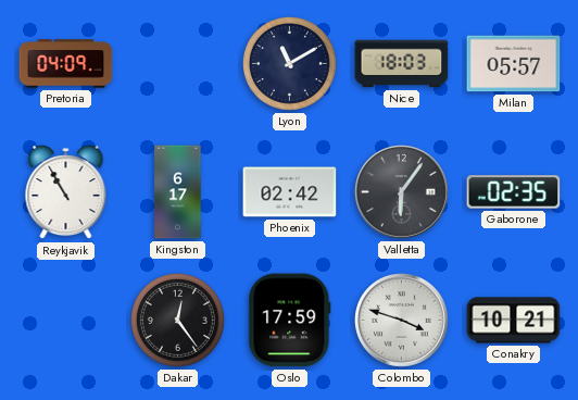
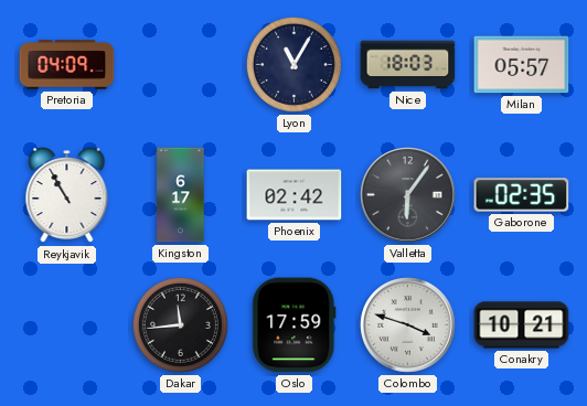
Lyon: 11:10 -> 11:05 (293, 64)
Dakar: 12:24 -> 11:44 (180, 324)
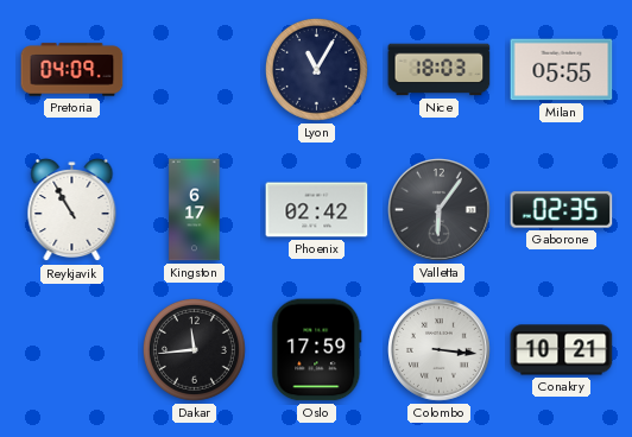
Milan: 05:57 -> 05:55 (562, 70)
Colombo: 3:48 -> 3:16 (440, 350)
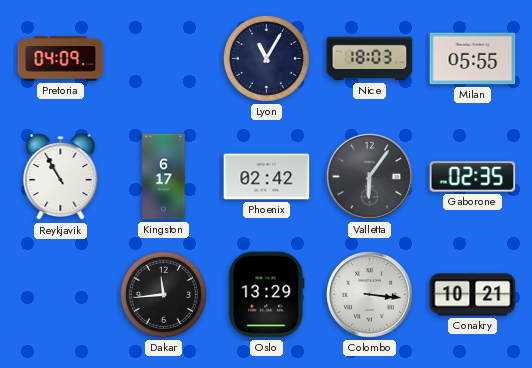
Oslo: 17:59 -> 13:29 (267, 295)
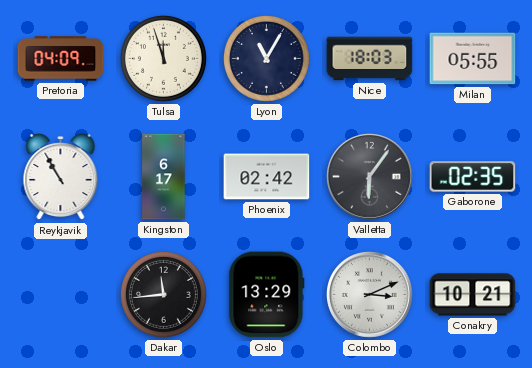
Tulsa: none -> 11:57 (163, 58)
Colombo: 3:16 -> 3:11 (370, 295)
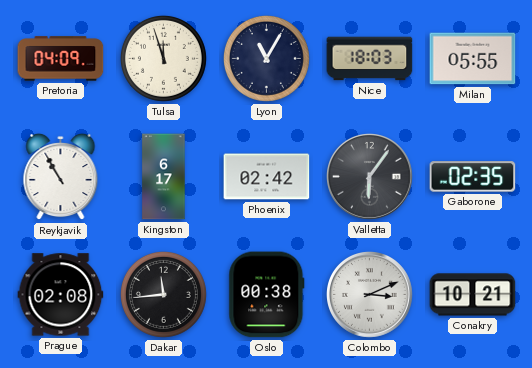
Prague: none -> 02:08 (61, 295)
Oslo: 13:29 -> 00:38 (267, 295)
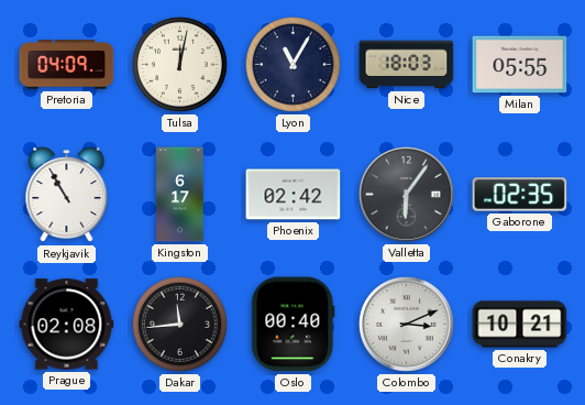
Tulsa: 11:57 -> 12:02 (179, 64)
Oslo: 00:38 -> 00:40 (294, 325)
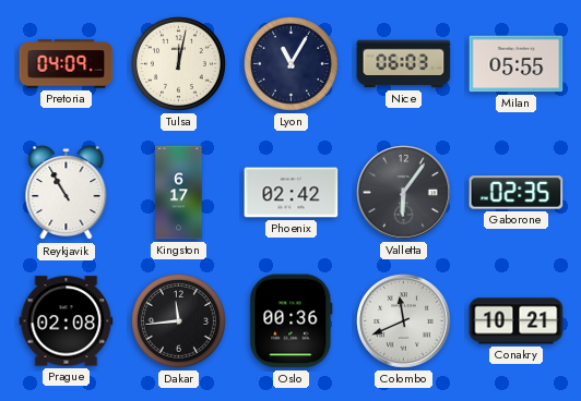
Nice: 18:03 -> 06:03 (404, 64)
Oslo: 00:40 -> 00:36 (292, 321)
Colombo: 3:11 -> 11:41 (404, 321)
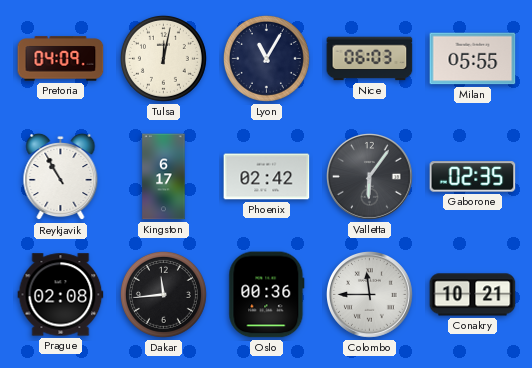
Colombo: 11:41 -> 11:45 (370, 295)
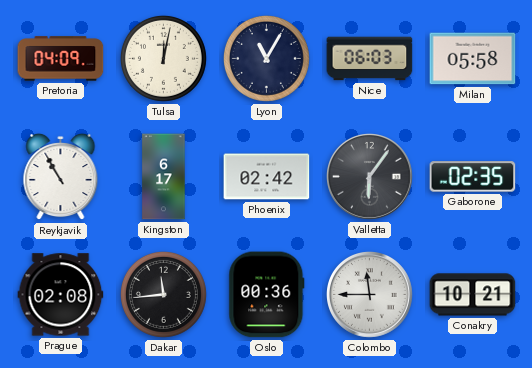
Milan: 05:55 -> 05:58 (473, 59)
